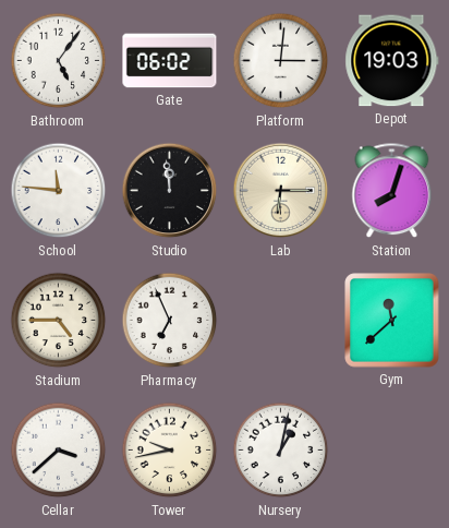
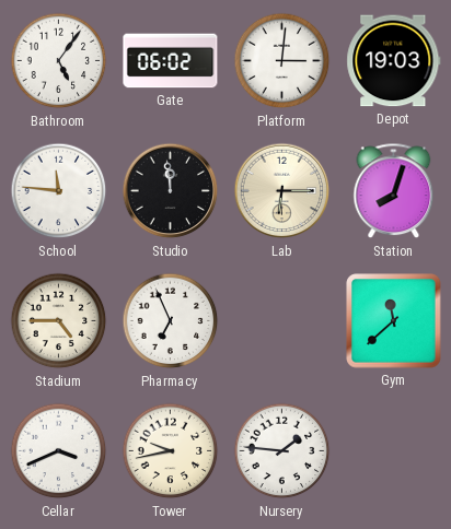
Cellar: 3:38 -> 3:41 (59, 451)
Nursery: 1:02 -> 1:46 (282, 451)
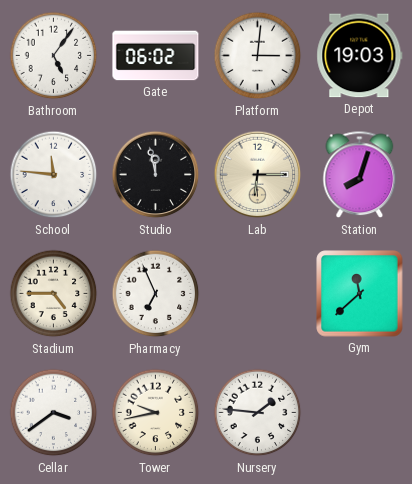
Studio: 11:59 -> 11:58 (156, 175)
Cellar: 3:41 -> 3:39 (54, 413)
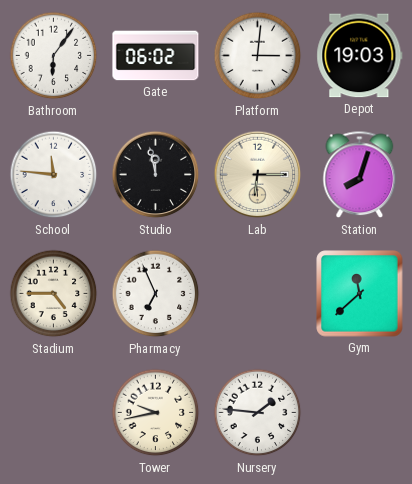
Bathroom: 5:06 -> 6:06 (54, 56)
Cellar: 3:39 -> none (54, 413)
